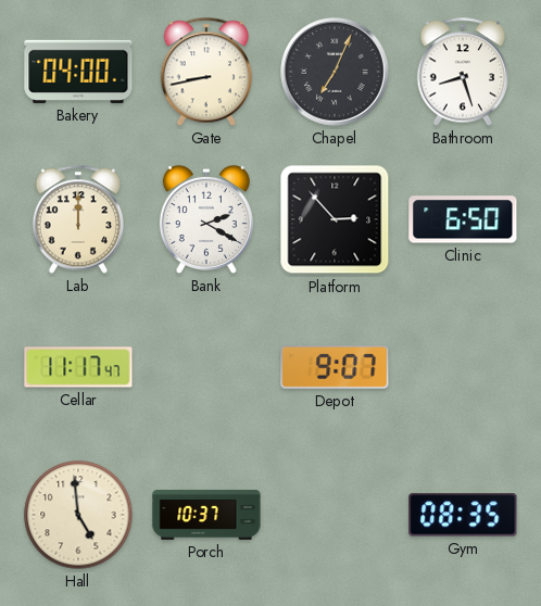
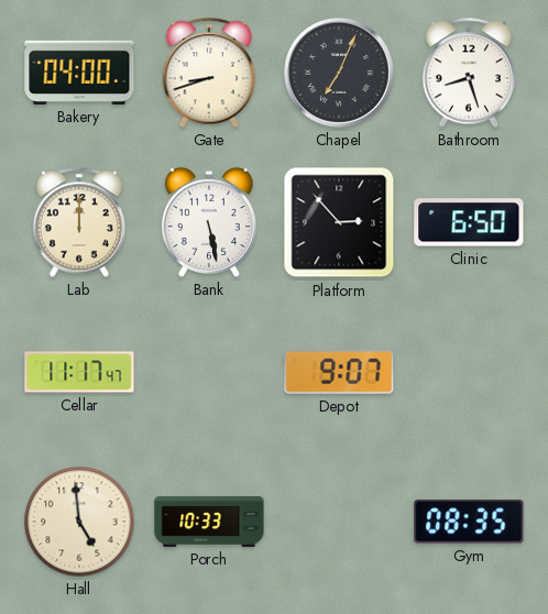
Gate: 8:43 -> 8:42 (209, 73)
Bank: 2:20 -> 5:28 (209, 222)
Porch: 10:37 -> 10:33 (209, 522)
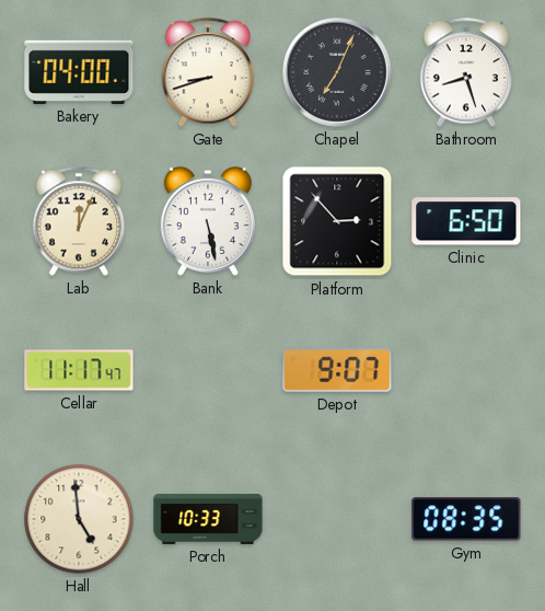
Lab: 12:00 -> 12:04 (79, 221)
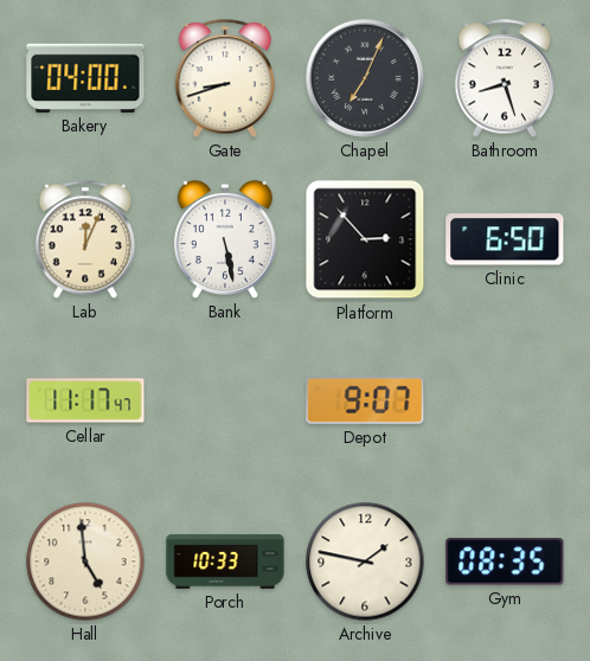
Archive: none -> 1:47 (365, 561)
